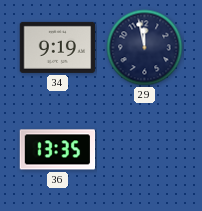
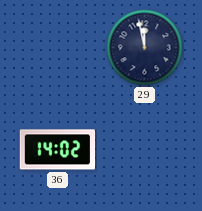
34: 9:19 -> none (58, 47)
36: 13:35 -> 14:02 (58, 150)
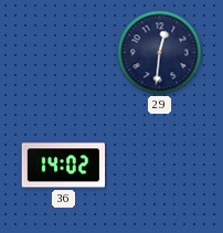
29: 11:58 -> 12:31 (160, 53)
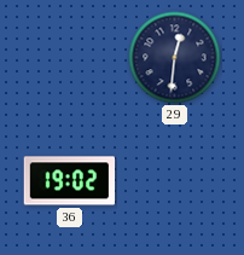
36: 14:02 -> 19:02 (70, 181)
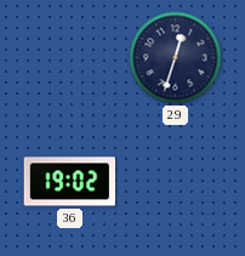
29: 12:31 -> 12:33 (176, 58)
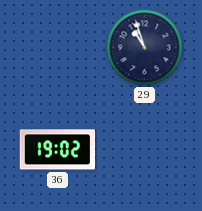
29: 12:33 -> 10:57 (145, 48)
